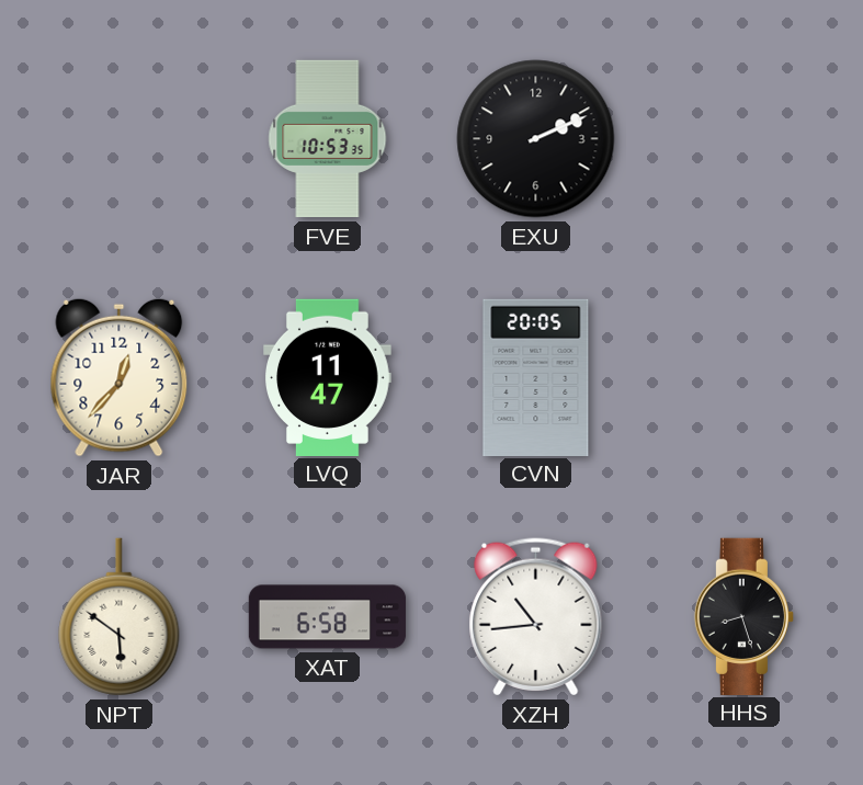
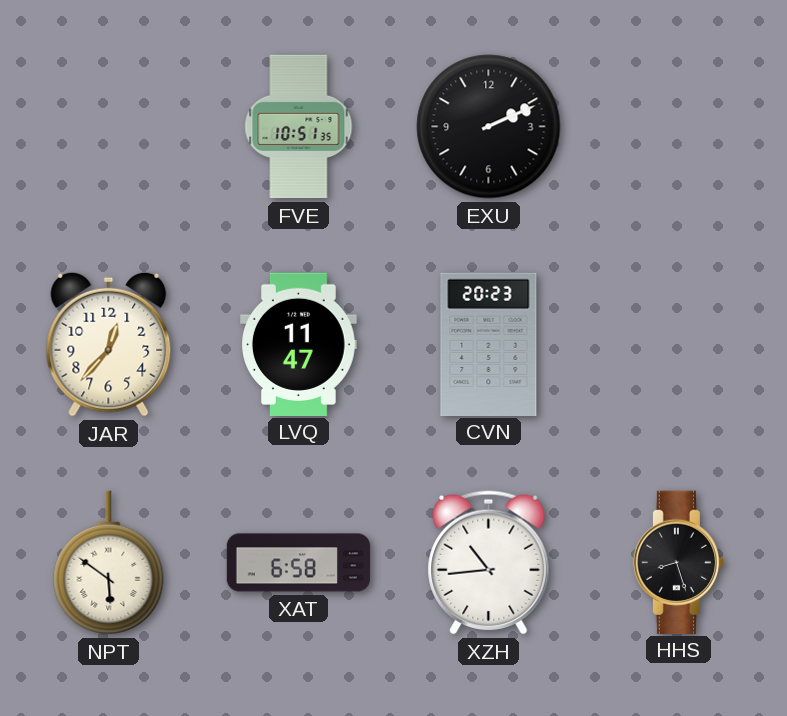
FVE: 10:53 -> 10:51 (299, 127)
CVN: 20:05 -> 20:23 (489, 344)
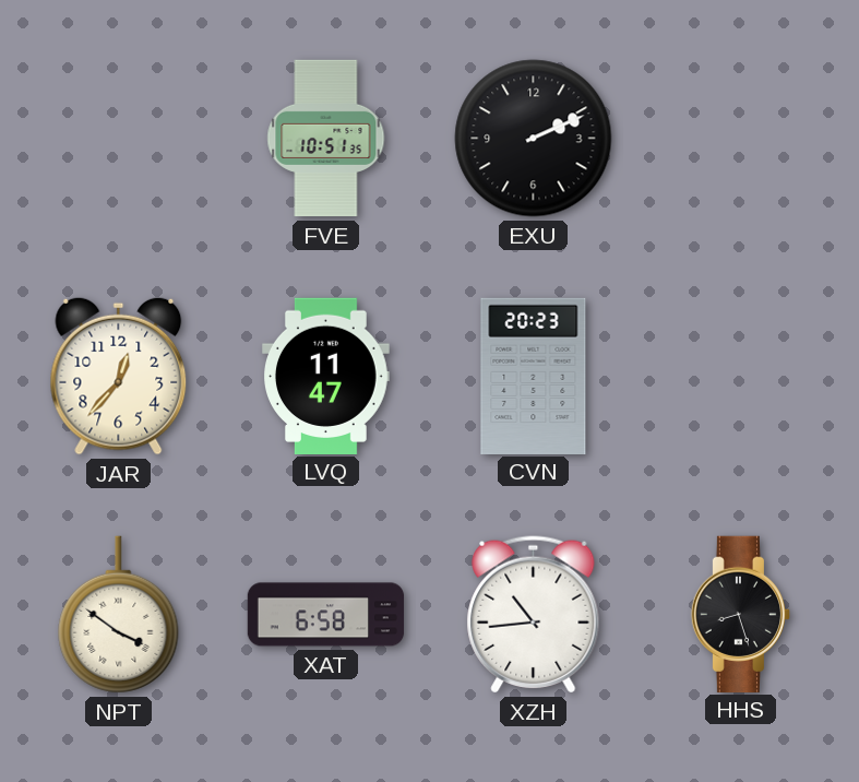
NPT: 5:51 -> 3:51 (119, 615)
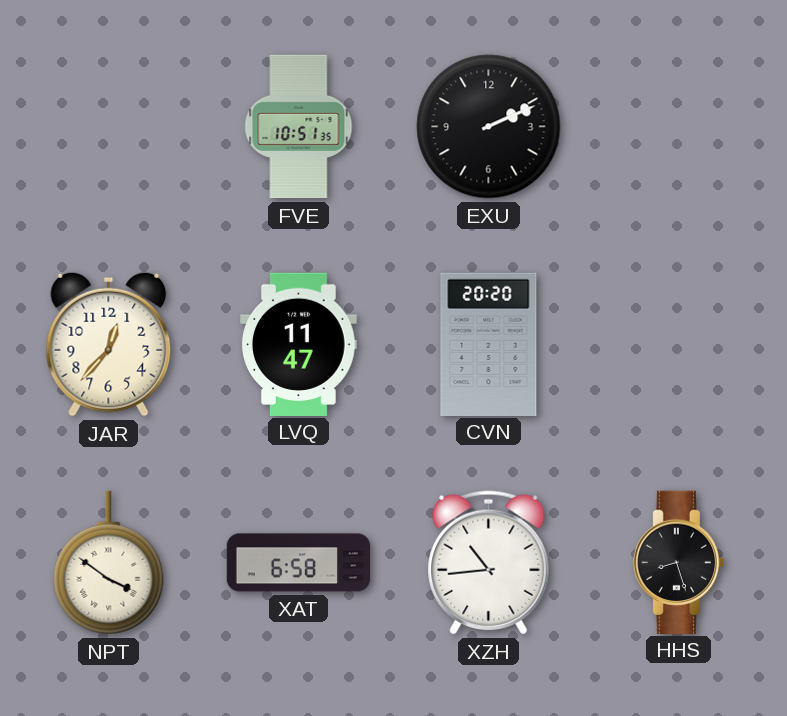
CVN: 20:23 -> 20:20 (489, 344)
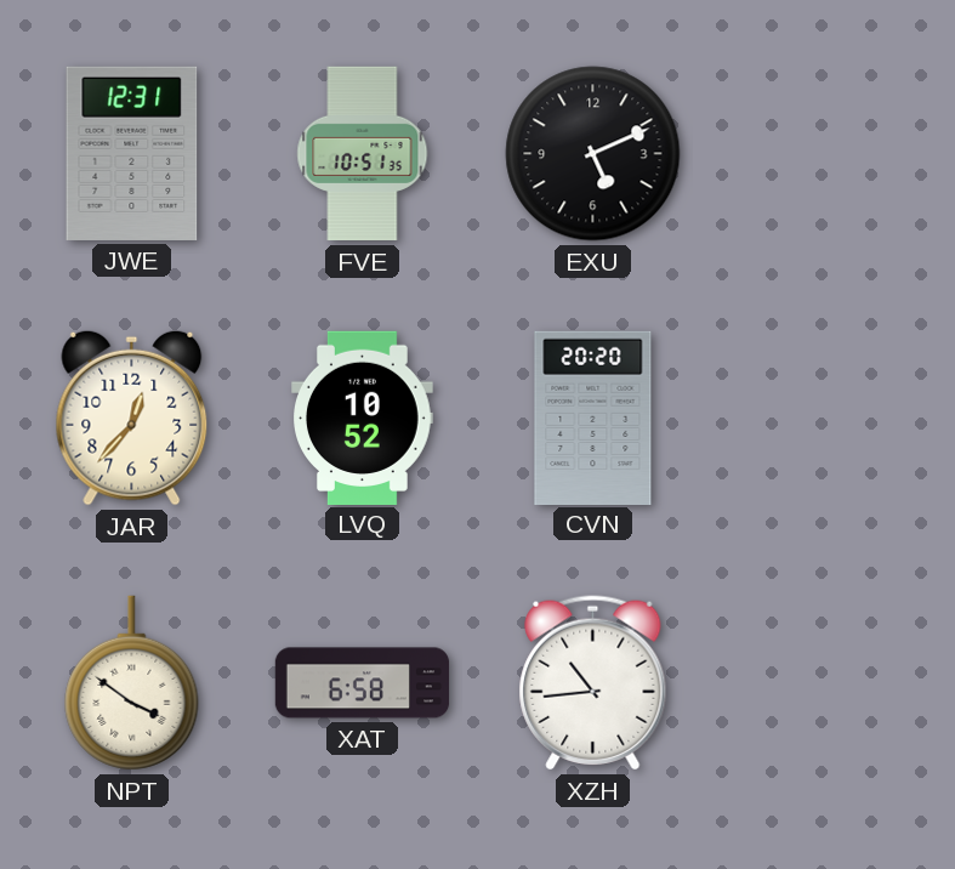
JWE: none -> 12:31 (132, 153)
EXU: 2:11 -> 5:11 (593, 154)
LVQ: 11:47 -> 10:52 (363, 418)
HHS: 8:27 -> none (678, 562)
